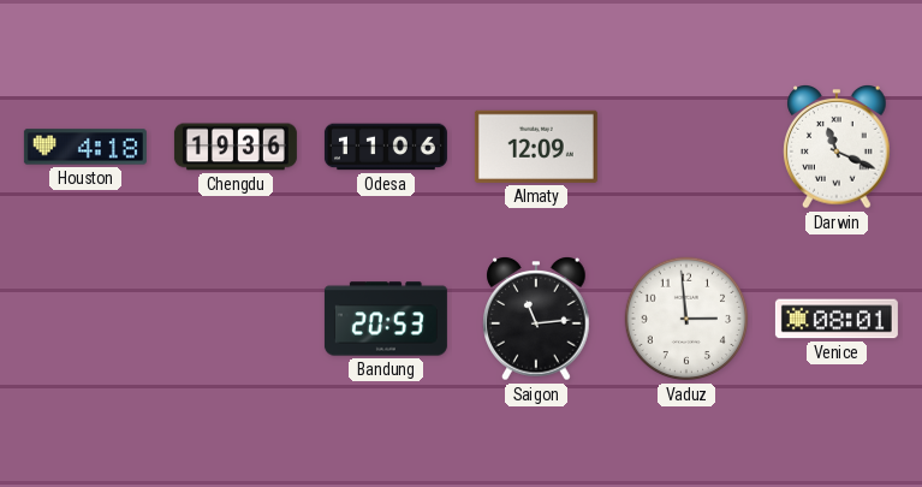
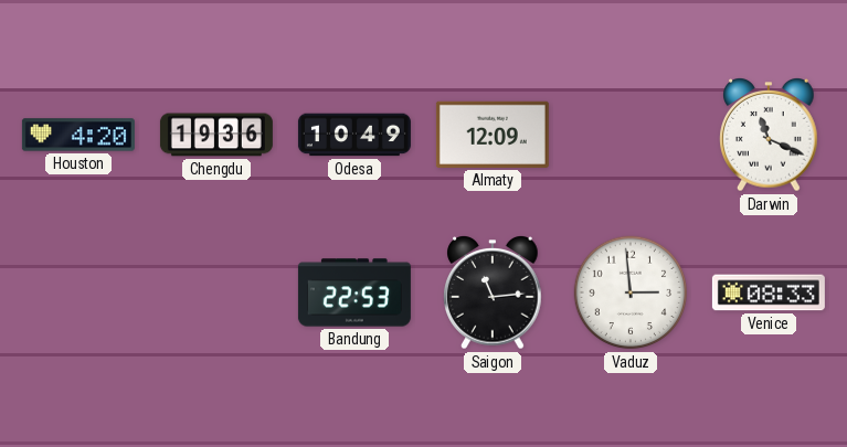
Houston: 4:18 -> 4:20 (78, 135)
Odesa: 11:06 -> 10:49 (354, 135)
Bandung: 20:53 -> 22:53 (354, 292)
Venice: 08:01 -> 08:33 (769, 292)
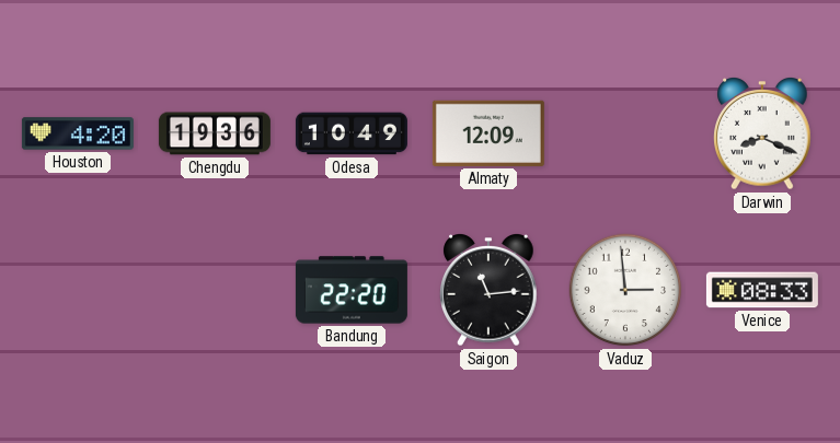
Darwin: 11:19 -> 8:19 (762, 135)
Bandung: 22:53 -> 22:20 (352, 290)
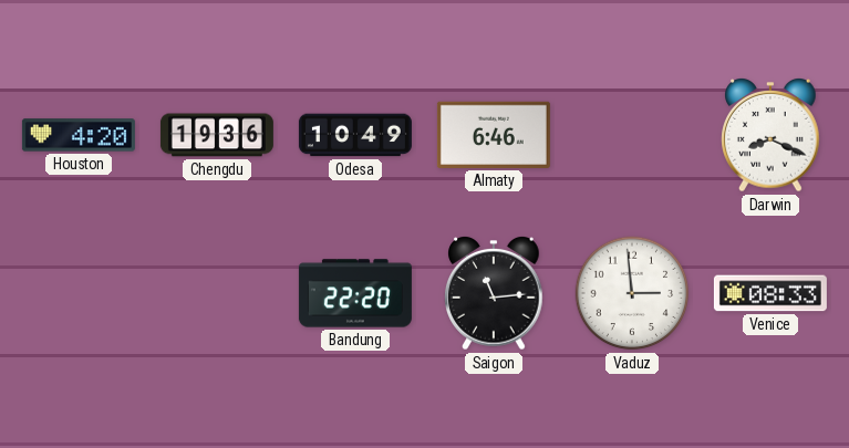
Almaty: 12:09 -> 6:46 (494, 135)
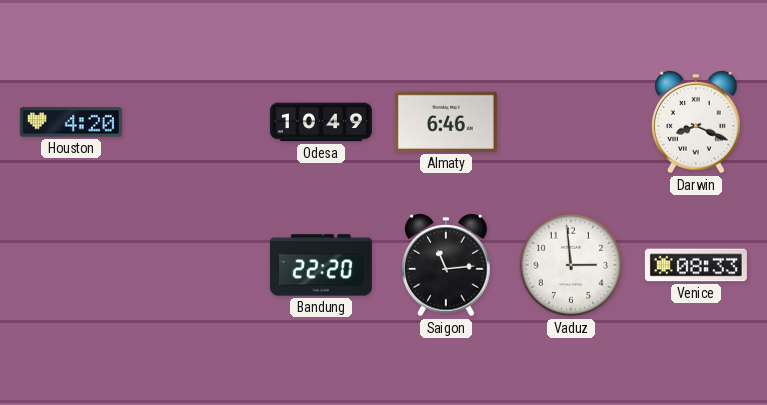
Chengdu: 19:36 -> none (217, 135)
